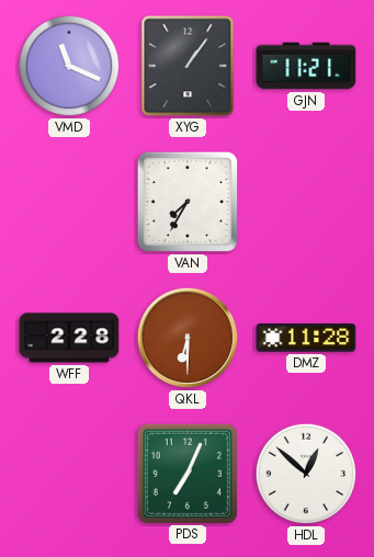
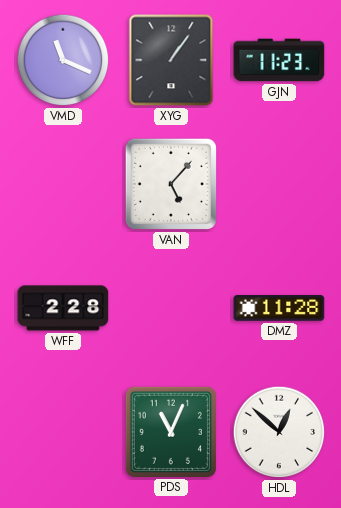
GJN: 11:21 -> 11:23 (279, 60)
VAN: 7:35 -> 5:07 (171, 184)
QKL: 6:30 -> none (188, 338)
PDS: 7:04 -> 11:04 (171, 432)
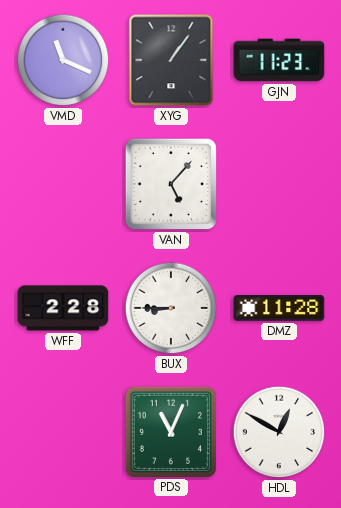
BUX: none -> 8:45 (171, 308)
HDL: 12:52 -> 12:50 (279, 432)
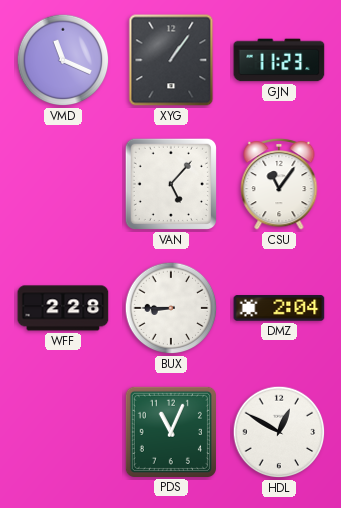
CSU: none -> 11:06 (279, 184)
DMZ: 11:28 -> 2:04 (279, 308)
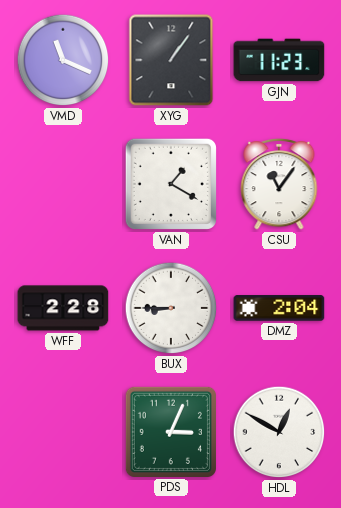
VAN: 5:07 -> 1:20 (171, 184)
PDS: 11:04 -> 3:04 (171, 432)
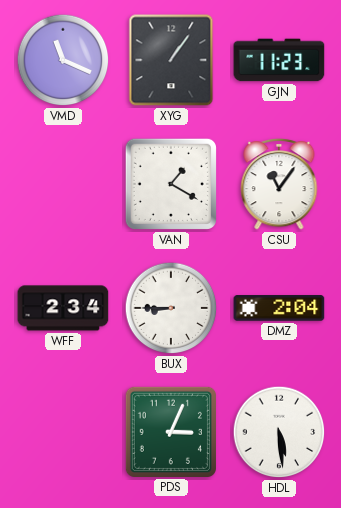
WFF: 2:28 -> 2:34 (63, 308)
HDL: 12:50 -> 5:29 (279, 432)
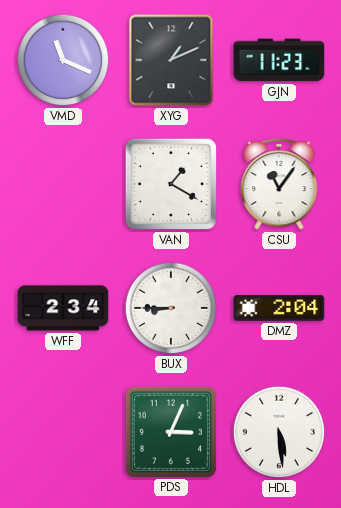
XYG: 1:06 -> 1:11 (171, 60)
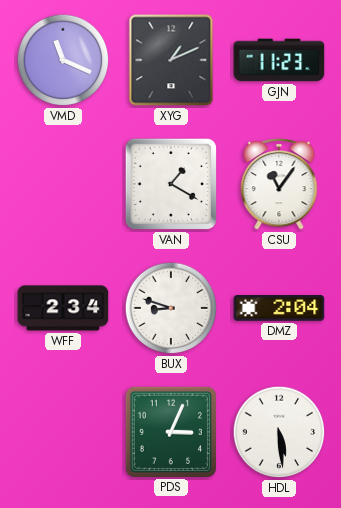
BUX: 8:45 -> 8:48 (171, 308)
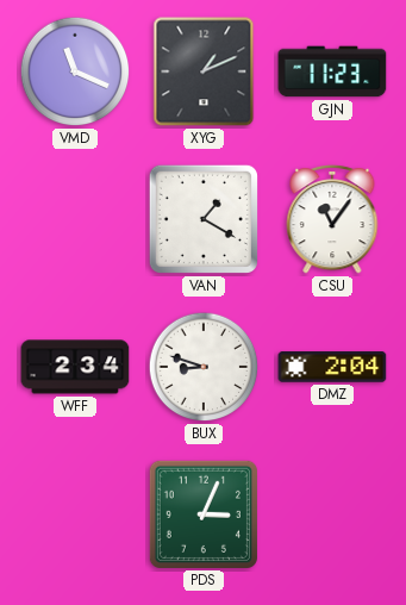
HDL: 5:29 -> none (279, 432)
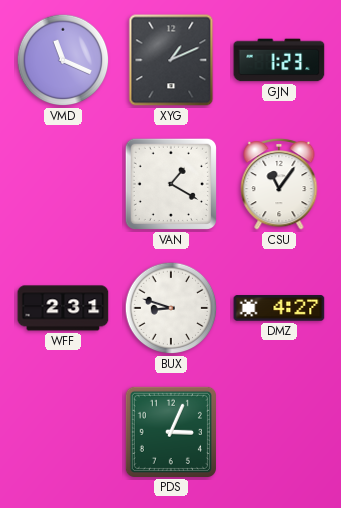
GJN: 11:23 -> 1:23 (279, 60)
WFF: 2:34 -> 2:31 (63, 308)
DMZ: 2:04 -> 4:27 (279, 308)
